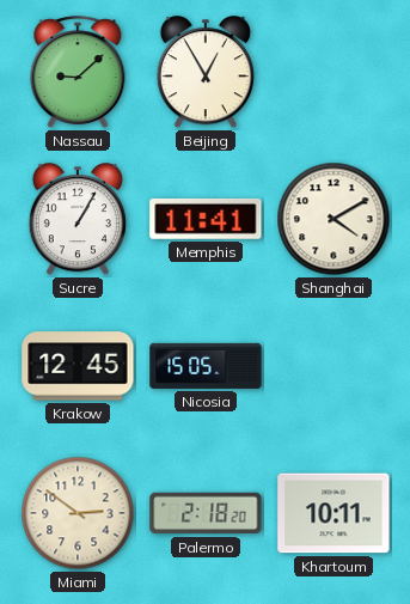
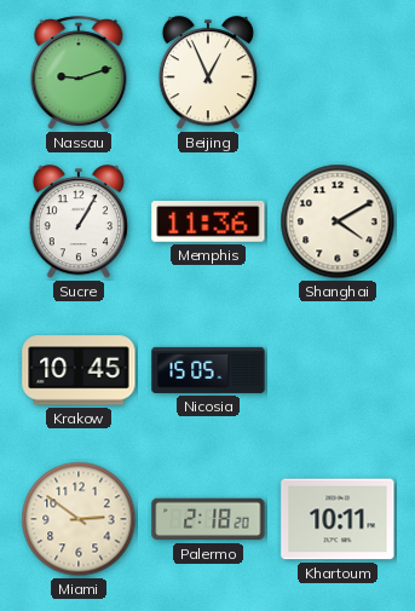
Nassau: 9:08 -> 9:12 (79, 74)
Beijing: 12:55 -> 12:56 (208, 74)
Memphis: 11:41 -> 11:36 (208, 221)
Krakow: 12:45 -> 10:45 (79, 370)
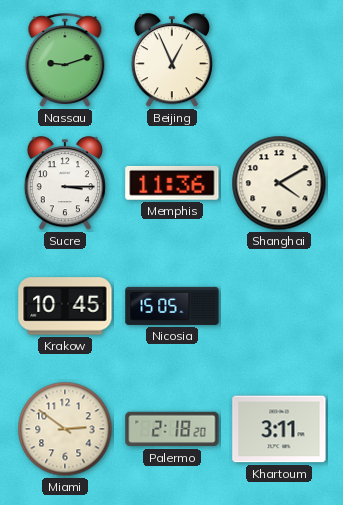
Sucre: 1:05 -> 3:15 (65, 184)
Khartoum: 10:11 -> 3:11 (279, 429)
